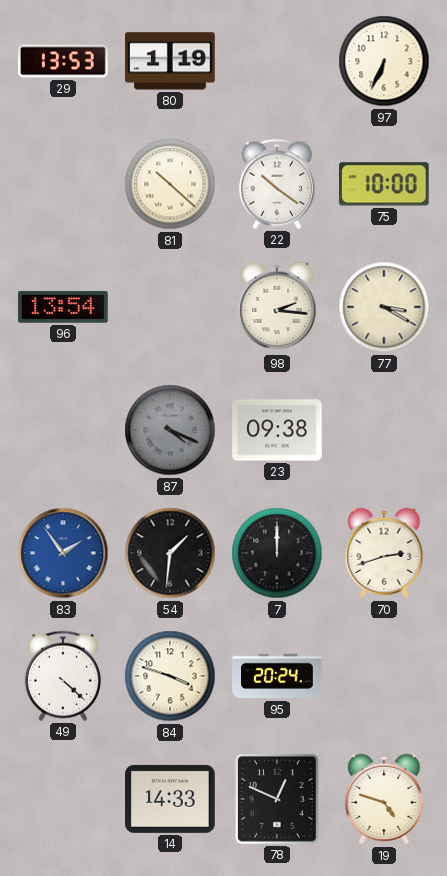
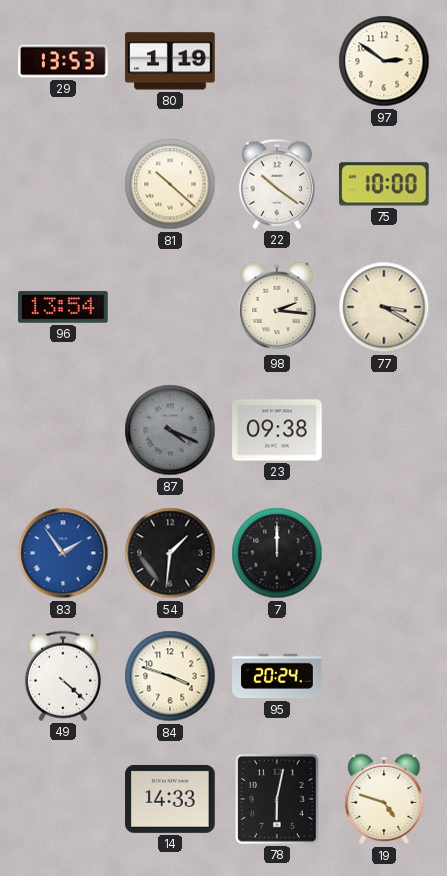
97: 6:34 -> 2:51 (384, 61)
70: 2:42 -> none (384, 553)
78: 12:49 -> 6:02 (278, 800)
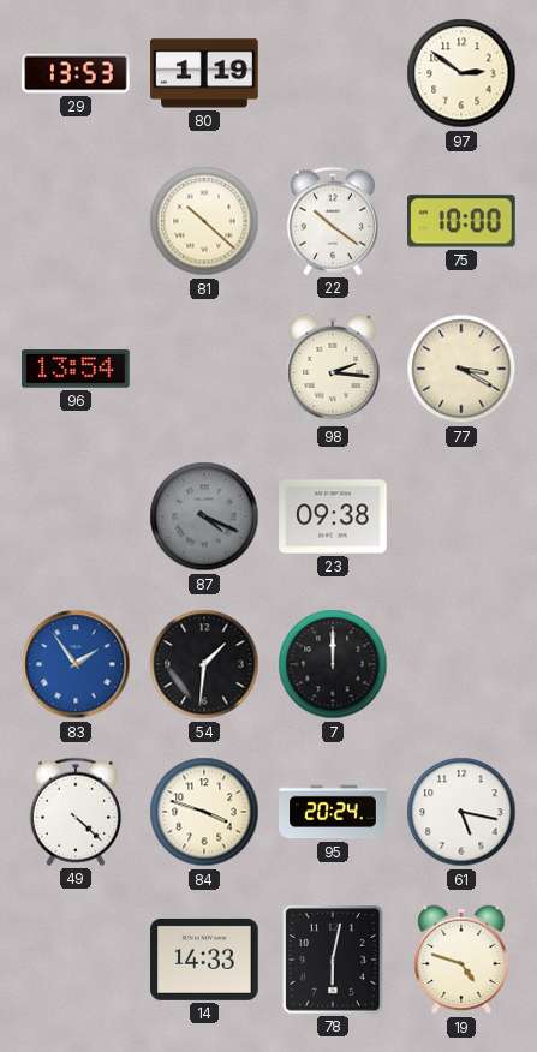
61: none -> 5:17 (461, 812)
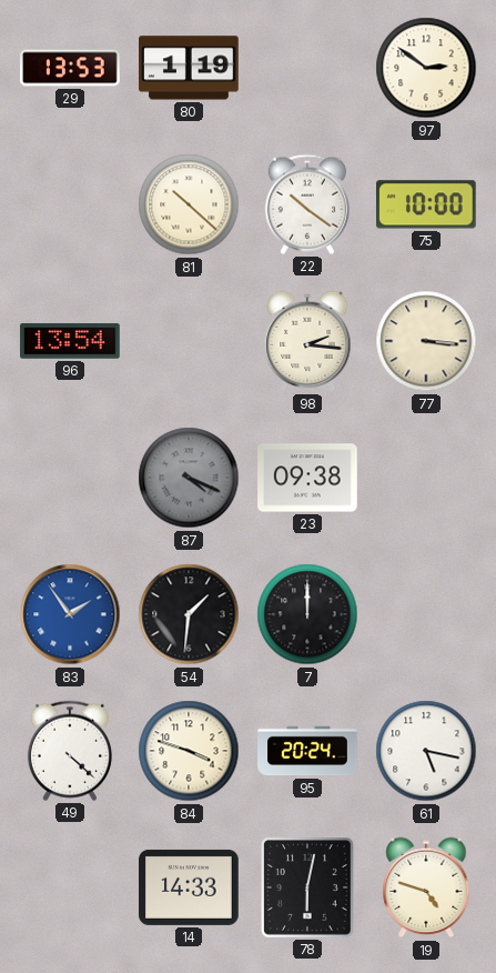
77: 3:20 -> 3:16 (426, 341)
